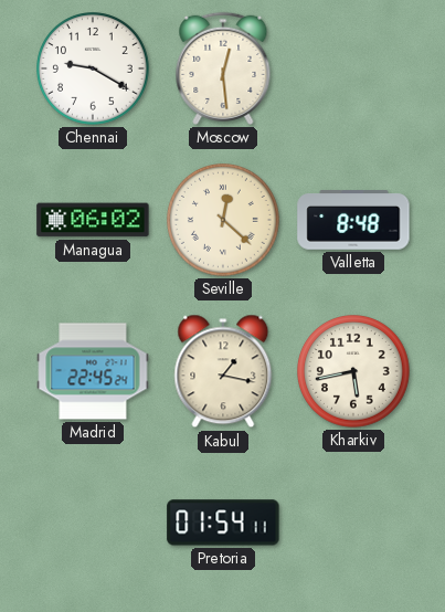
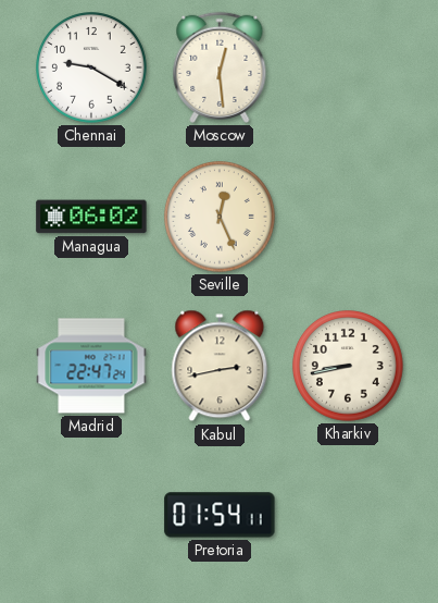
Seville: 12:22 -> 12:26 (221, 218)
Valletta: 8:48 -> none (353, 220)
Madrid: 22:45 -> 22:47 (91, 366)
Kabul: 1:17 -> 2:43 (220, 366)
Kharkiv: 5:43 -> 8:43 (349, 367)
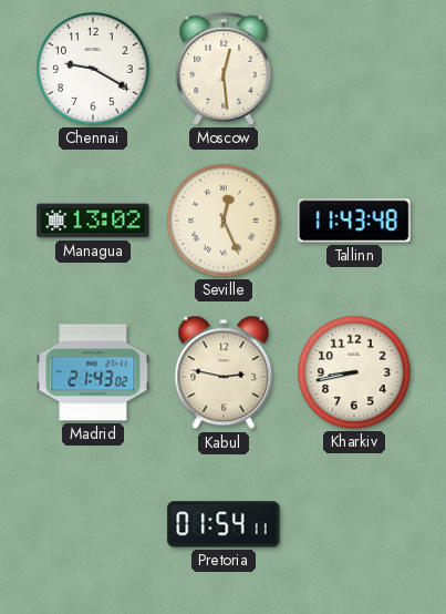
Managua: 06:02 -> 13:02 (93, 221)
Tallinn: none -> 11:43 (354, 221)
Madrid: 22:47 -> 21:43 (93, 372)
Kabul: 2:43 -> 2:47 (224, 372)
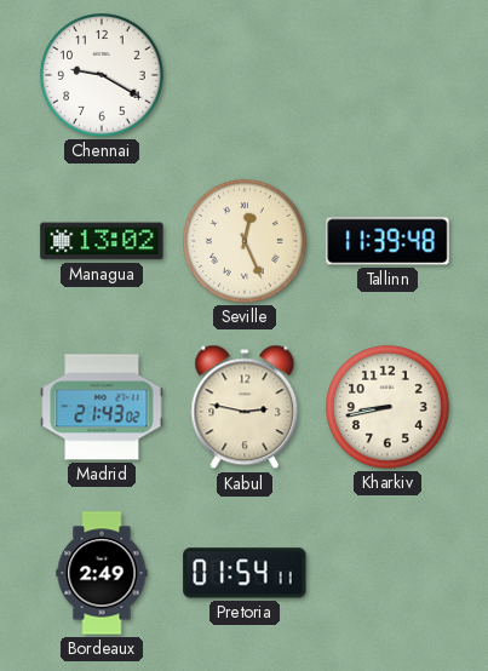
Moscow: 12:29 -> none (224, 69)
Tallinn: 11:43 -> 11:39 (387, 241)
Bordeaux: none -> 2:49 (102, 573)
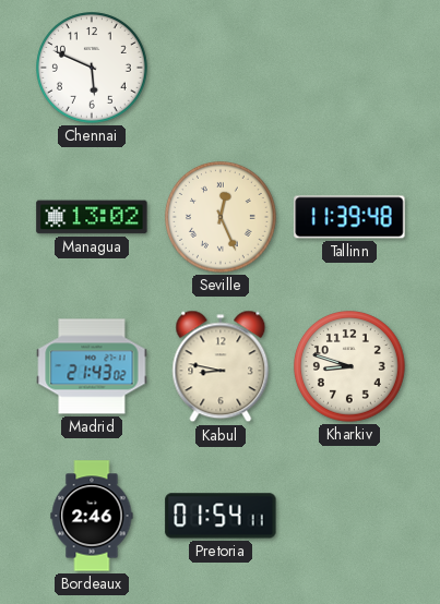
Chennai: 9:20 -> 5:49 (93, 69)
Kabul: 2:47 -> 8:47 (221, 366)
Kharkiv: 8:43 -> 8:48 (350, 367)
Bordeaux: 2:49 -> 2:46 (92, 516)
